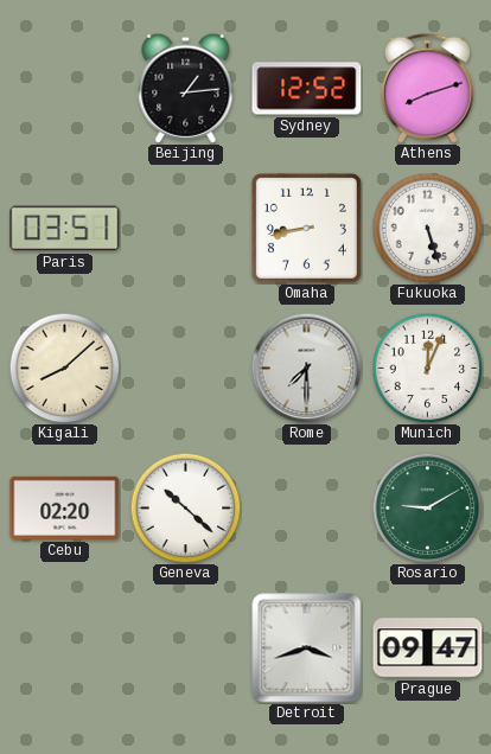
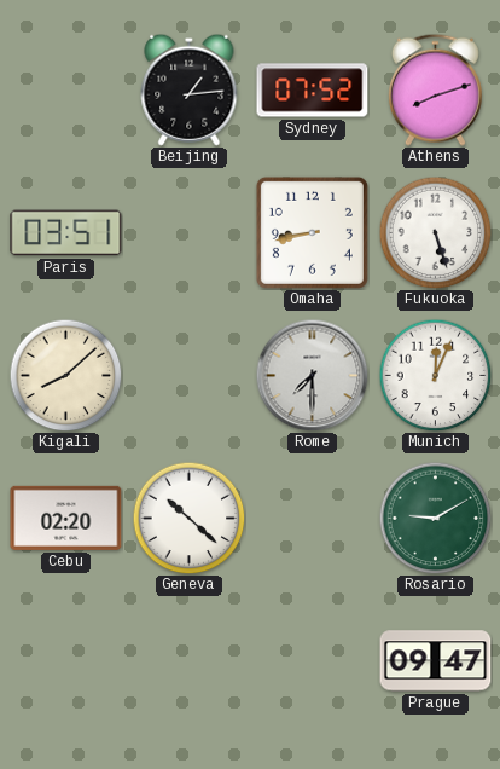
Sydney: 12:52 -> 07:52 (313, 91)
Detroit: 3:42 -> none (307, 648)
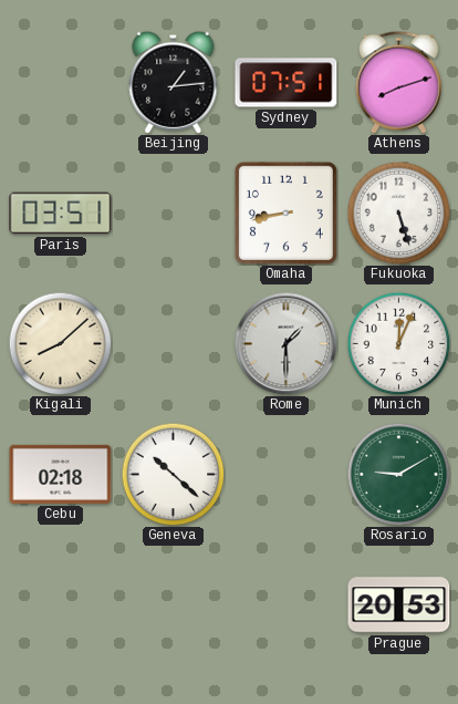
Sydney: 07:52 -> 07:51 (287, 83)
Rome: 7:30 -> 1:30 (285, 343)
Cebu: 02:20 -> 02:18 (61, 474)
Prague: 09:47 -> 20:53 (399, 605)
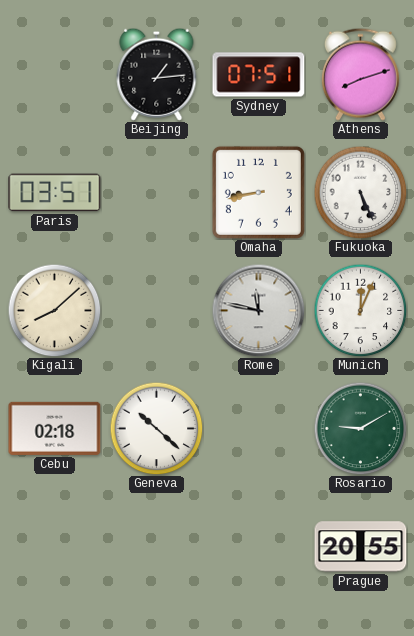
Fukuoka: 5:27 -> 5:26 (360, 192)
Rome: 1:30 -> 11:47 (258, 310)
Prague: 20:53 -> 20:55 (361, 547)
